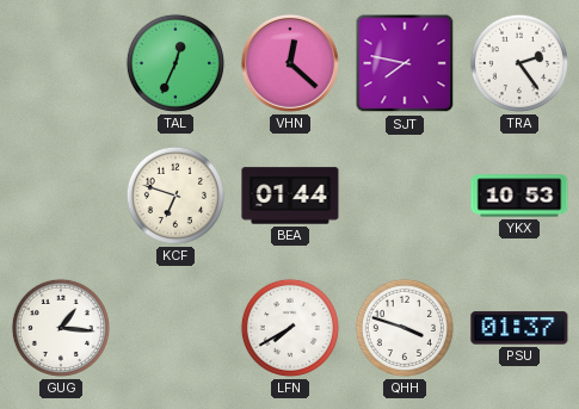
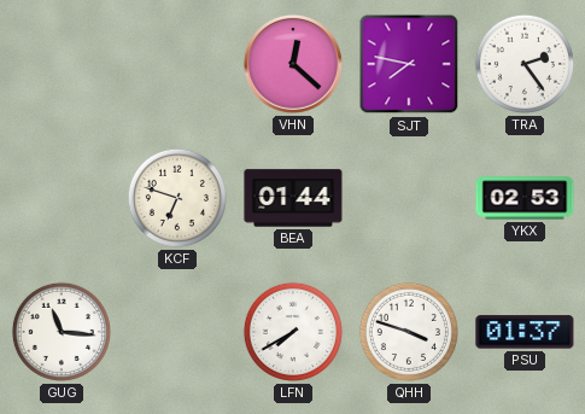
TAL: 12:34 -> none (175, 63)
YKX: 10:53 -> 02:53 (525, 198)
GUG: 1:16 -> 11:16 (62, 332)
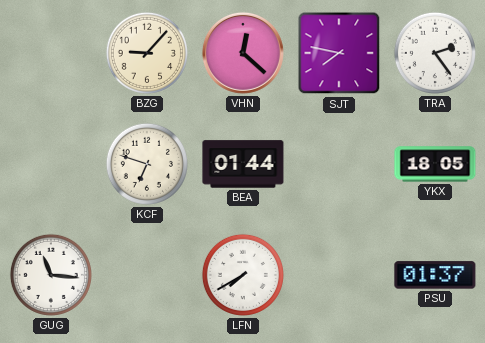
BZG: none -> 9:07 (147, 53)
YKX: 02:53 -> 18:05 (435, 164)
QHH: 3:48 -> none (409, 332)
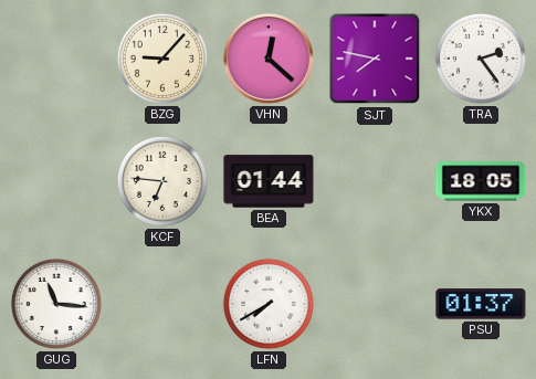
KCF: 6:48 -> 6:46 (162, 181)
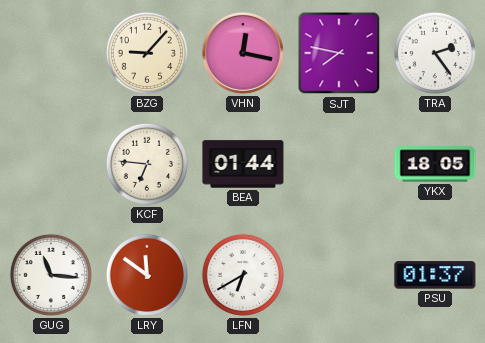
VHN: 12:22 -> 12:17 (243, 53)
LRY: none -> 11:51 (147, 275)
LFN: 7:40 -> 6:40 (243, 275)
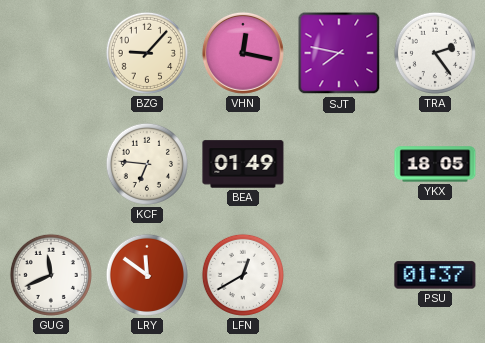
BEA: 01:44 -> 01:49 (243, 164)
GUG: 11:16 -> 11:41 (51, 275)
LFN: 6:40 -> 12:40 (243, 275)
